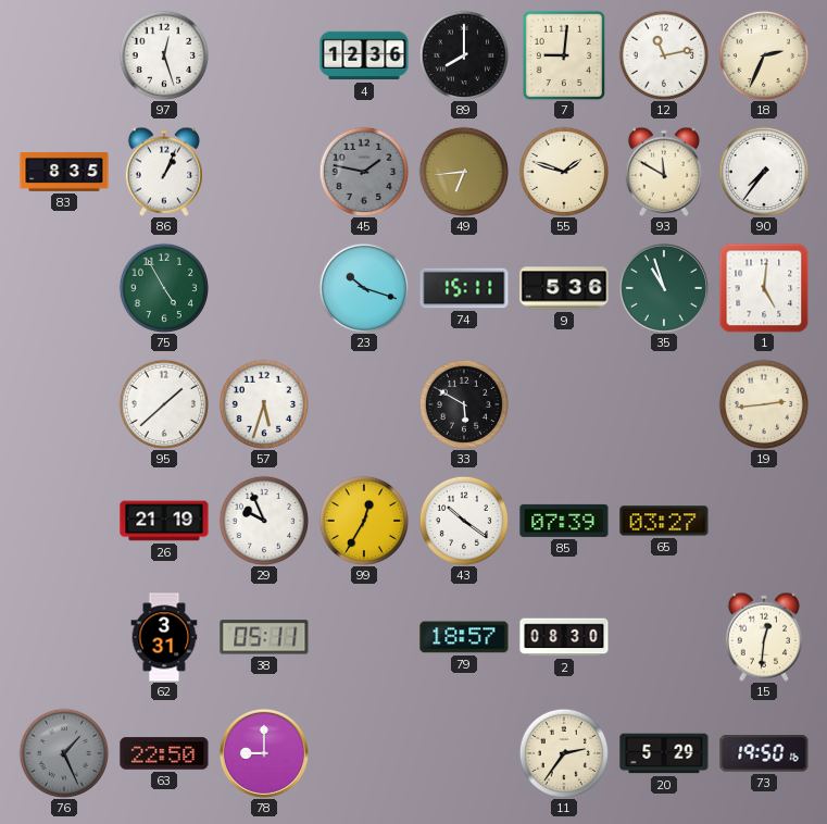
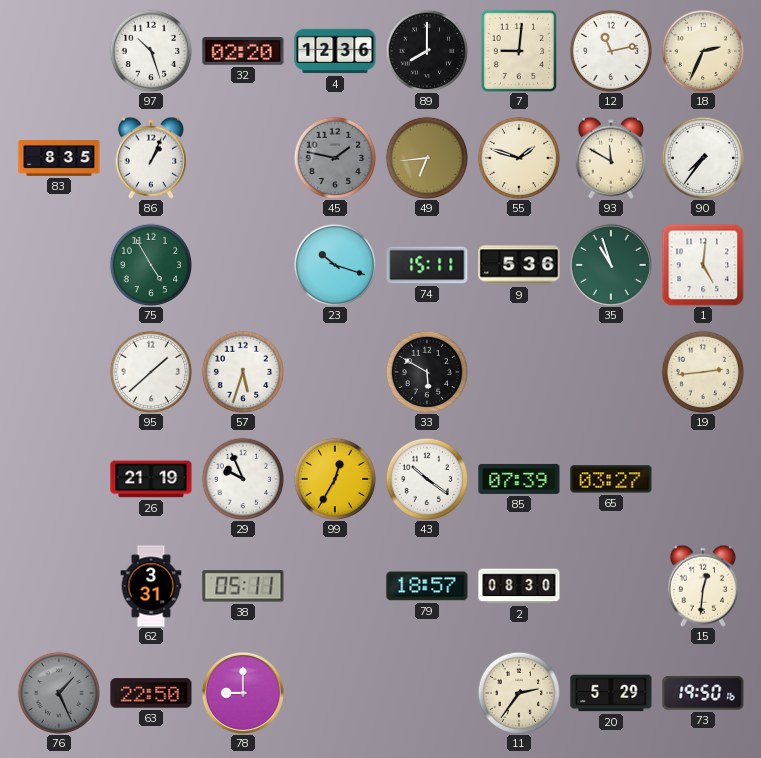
97: 12:27 -> 10:27 (150, 50)
32: none -> 02:20 (243, 52)
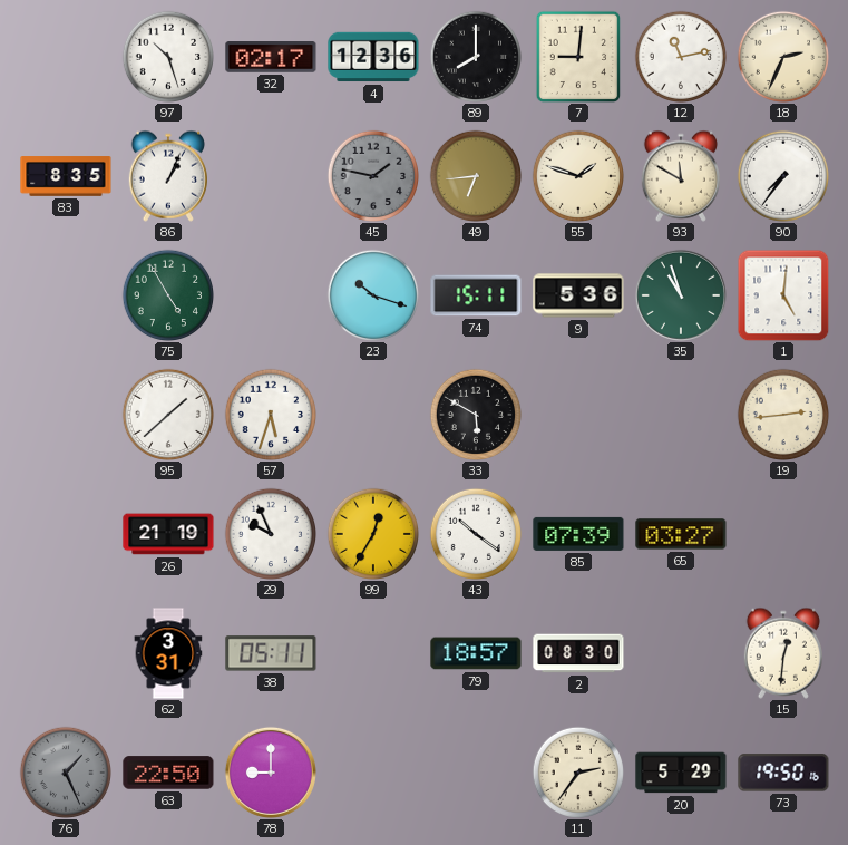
32: 02:20 -> 02:17 (271, 58)
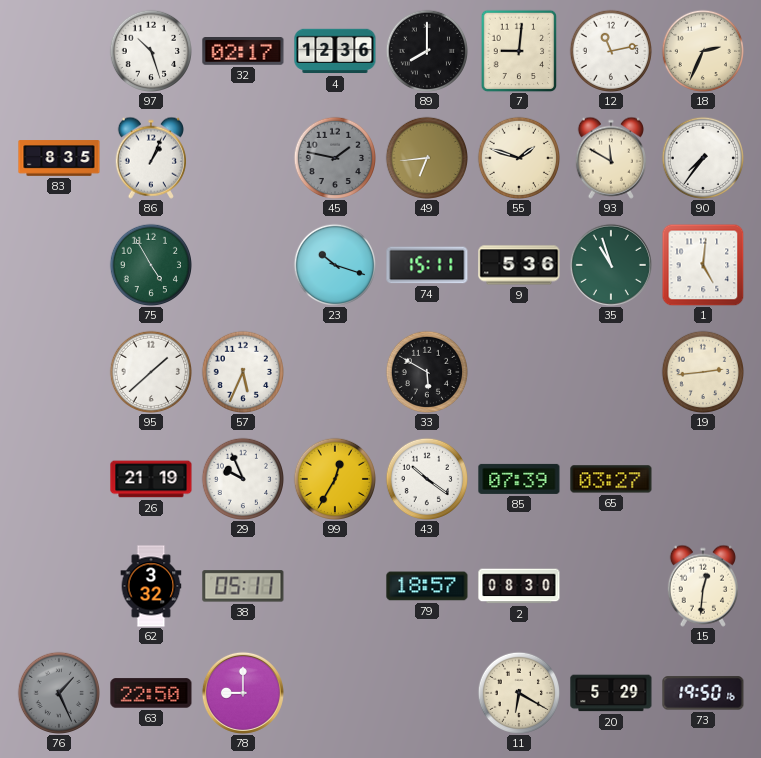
57: 5:33 -> 5:34 (242, 371)
62: 3:31 -> 3:32 (151, 586)
11: 2:36 -> 6:20 (518, 692)
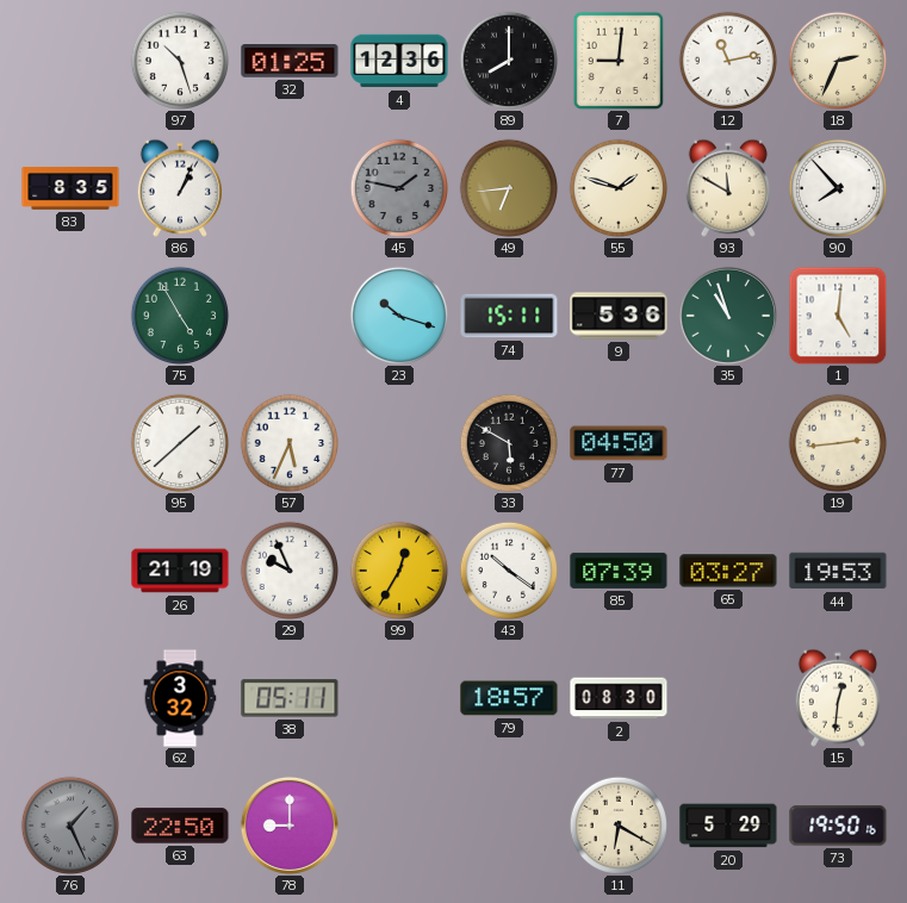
32: 02:17 -> 01:25 (290, 62)
90: 7:36 -> 7:53 (837, 187)
77: none -> 04:50 (619, 443)
44: none -> 19:53 (838, 571)
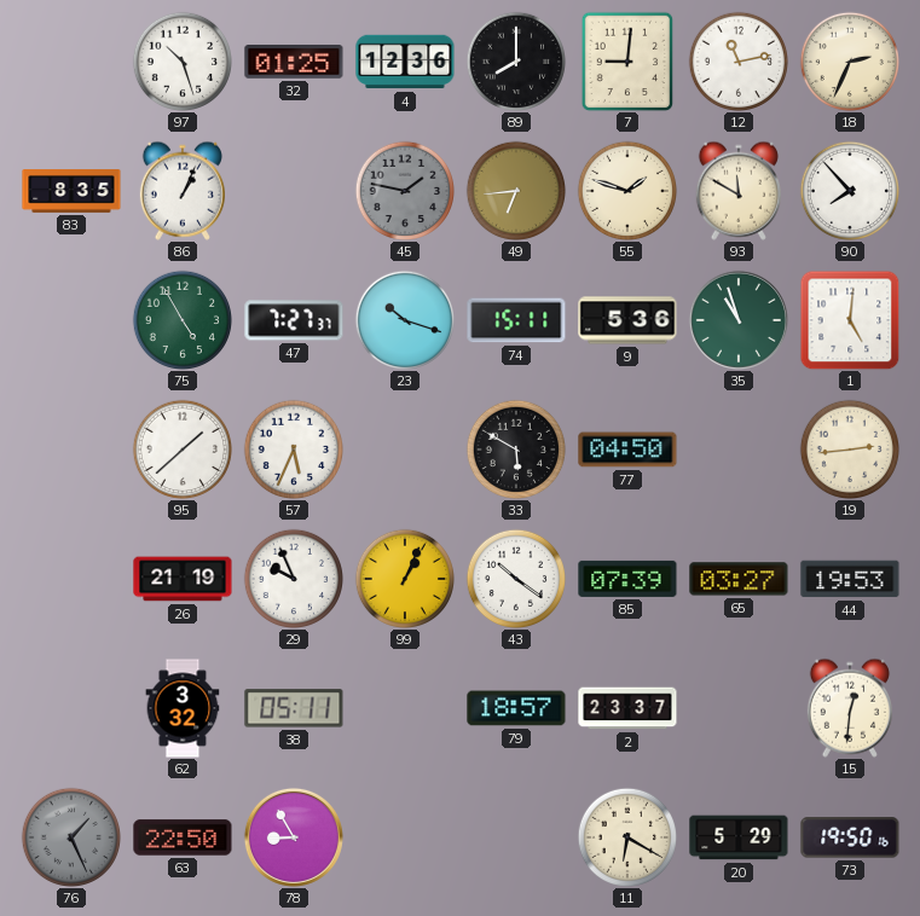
47: none -> 7:27 (294, 320)
99: 12:35 -> 1:04 (404, 578)
2: 08:30 -> 23:37 (627, 708)
78: 9:00 -> 8:55 (294, 837)
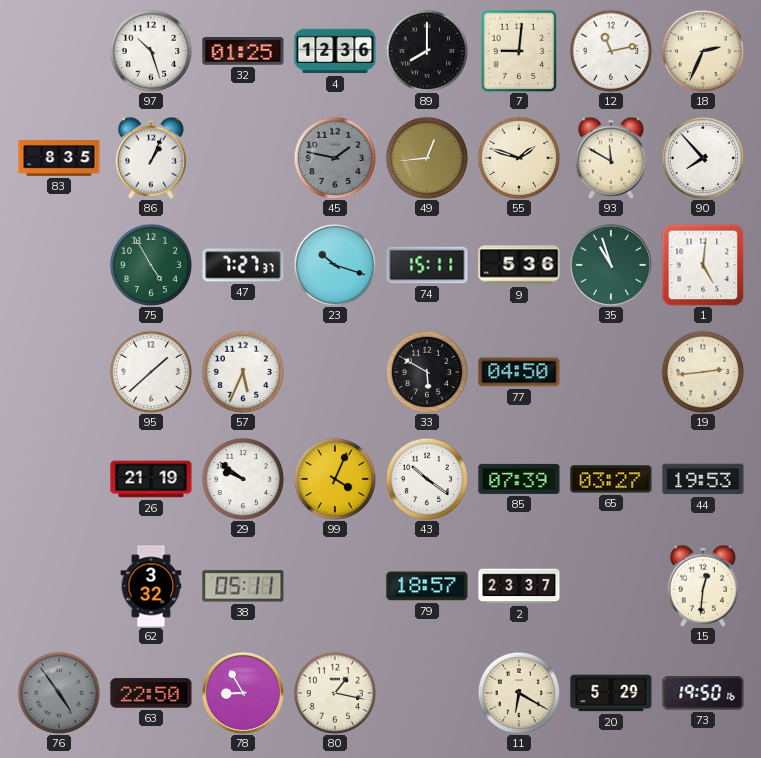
49: 6:44 -> 12:44 (426, 157)
29: 9:56 -> 9:51 (242, 478)
99: 1:04 -> 4:04 (334, 478)
76: 1:26 -> 4:54 (58, 692)
80: none -> 1:17 (334, 692)
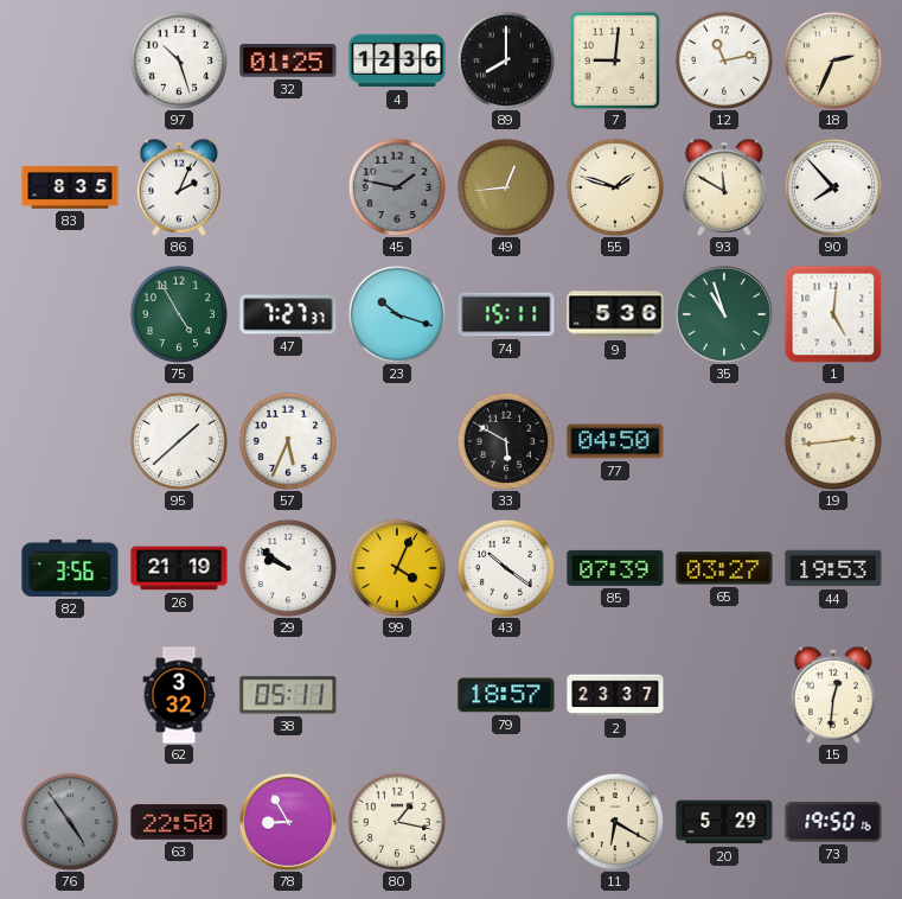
86: 1:04 -> 2:04 (179, 187)
82: none -> 3:56 (70, 568)
